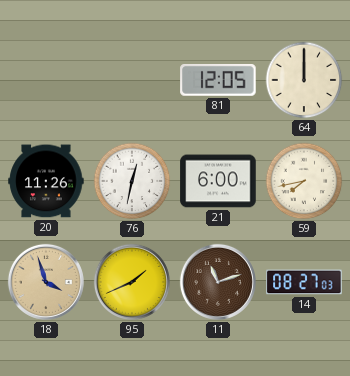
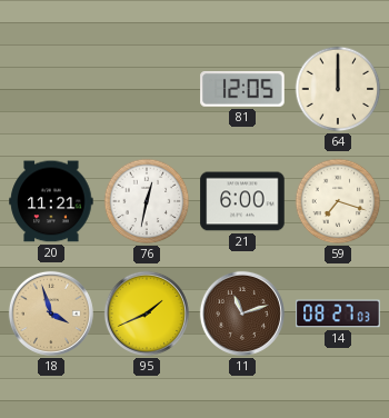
20: 11:26 -> 11:21 (51, 201)
59: 7:43 -> 7:18 (338, 201)
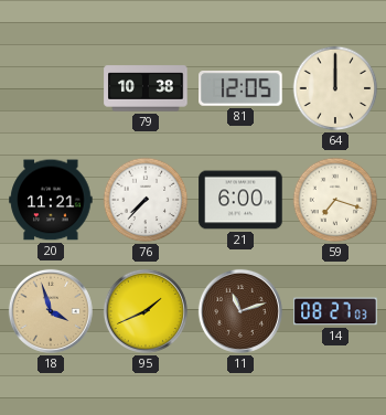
79: none -> 10:38 (146, 88)
76: 12:32 -> 7:37 (146, 200)
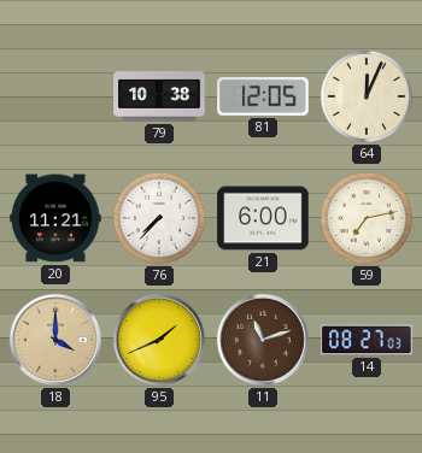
64: 12:00 -> 12:04 (367, 96)
59: 7:18 -> 7:13 (367, 218)
18: 3:57 -> 4:00 (55, 340)
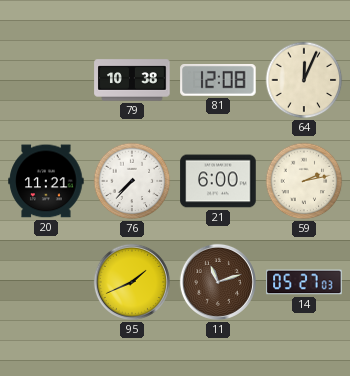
81: 12:05 -> 12:08 (218, 81)
59: 7:13 -> 2:13 (304, 181)
18: 4:00 -> none (55, 340)
14: 08:27 -> 05:27 (304, 282)
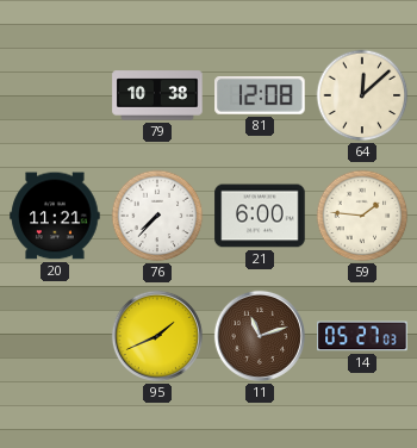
64: 12:04 -> 12:08 (362, 95)
59: 2:13 -> 1:46 (362, 216)
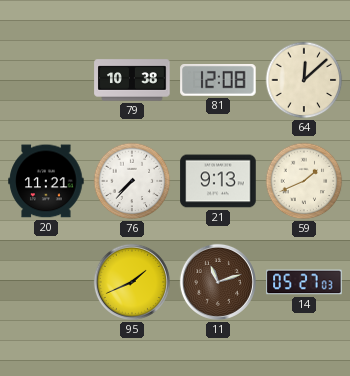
21: 6:00 -> 9:13 (218, 181)
59: 1:46 -> 1:41 (304, 181)
